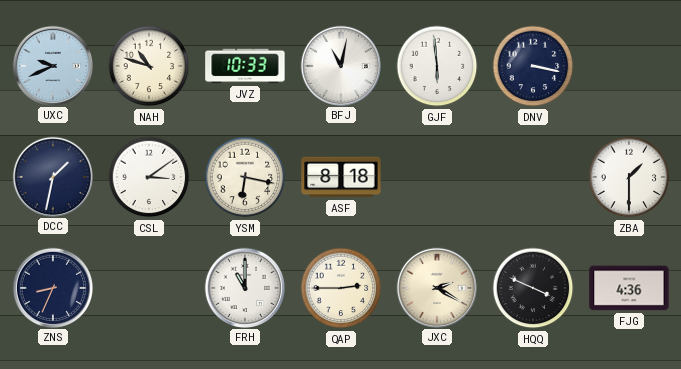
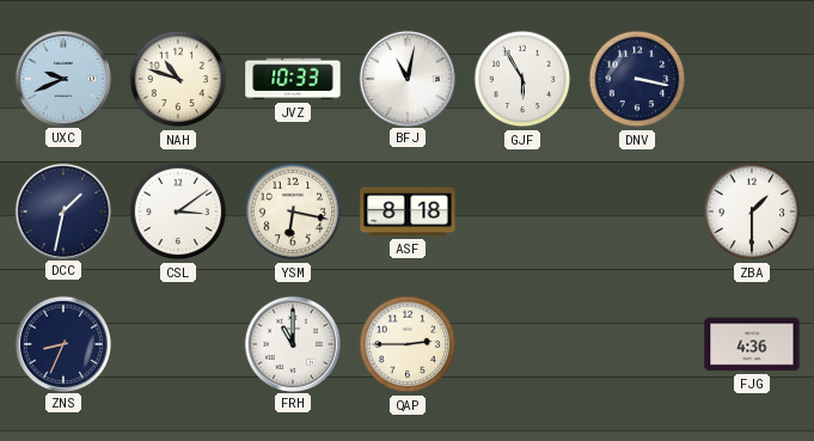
GJF: 5:59 -> 5:55 (522, 79)
JXC: 2:20 -> none (436, 287)
HQQ: 3:49 -> none (533, 288)
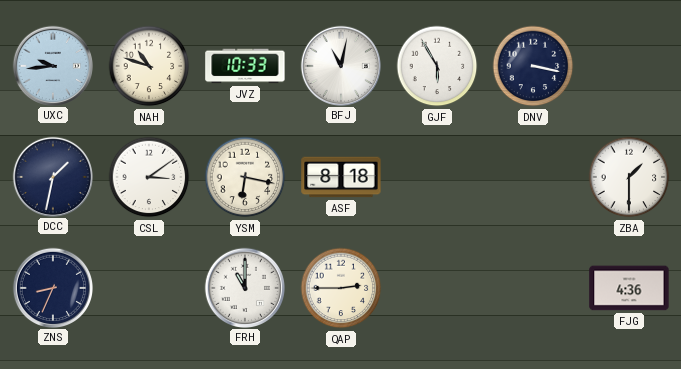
UXC: 9:41 -> 9:44 (52, 65)
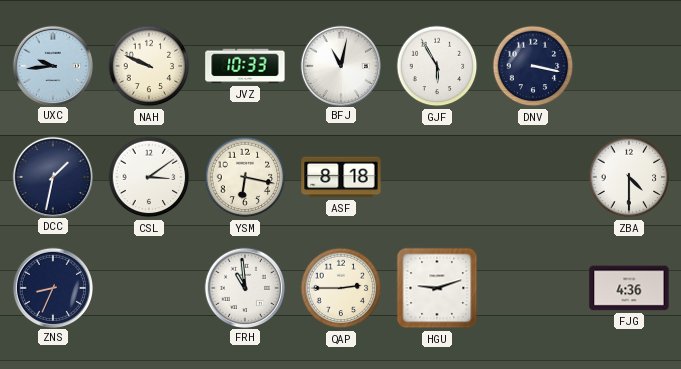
NAH: 10:48 -> 9:49 (149, 66)
ZBA: 1:30 -> 4:30 (629, 177)
FRH: 11:00 -> 10:59 (244, 287)
HGU: none -> 9:12 (437, 288)
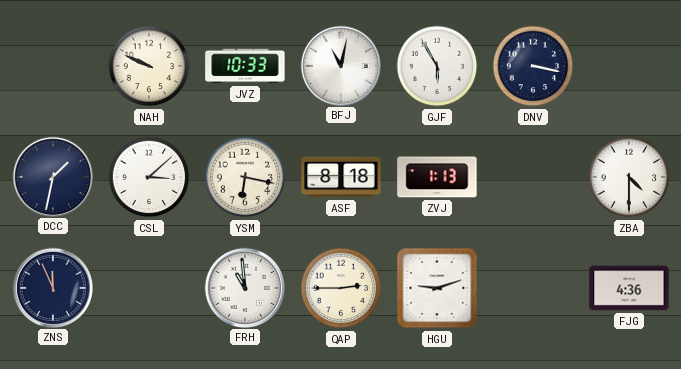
UXC: 9:44 -> none (52, 65)
CSL: 3:09 -> 3:08 (149, 177)
ZVJ: none -> 1:13 (437, 177)
ZNS: 8:34 -> 11:56 (52, 287)
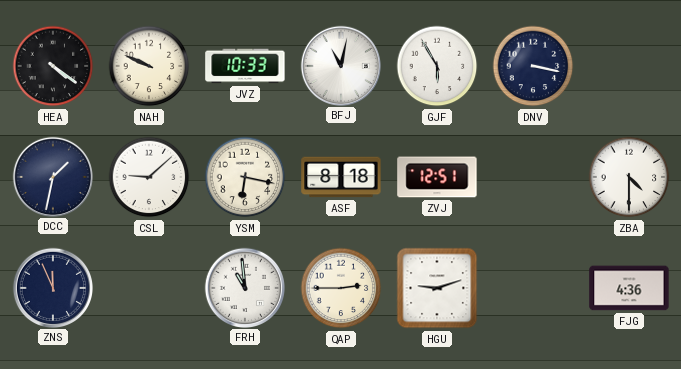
HEA: none -> 4:21 (53, 66)
CSL: 3:08 -> 9:08 (149, 177)
ZVJ: 1:13 -> 12:51 (437, 177)
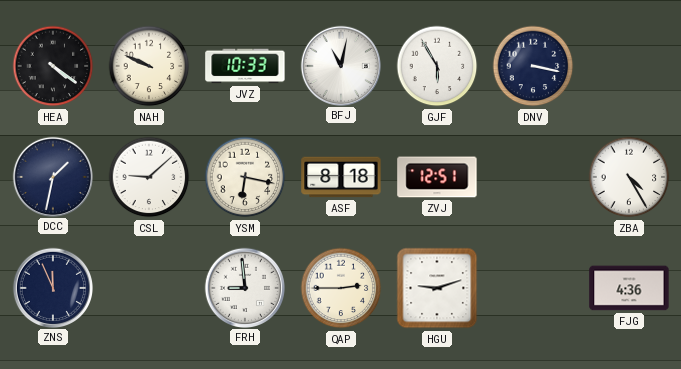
ZBA: 4:30 -> 4:25 (629, 177)
FRH: 10:59 -> 8:59 (244, 287)
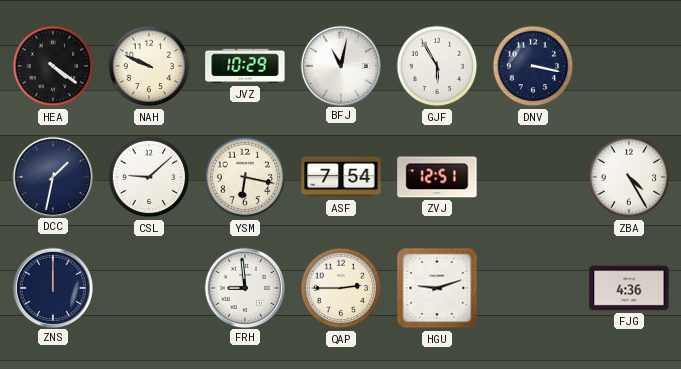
JVZ: 10:33 -> 10:29 (245, 66)
ASF: 8:18 -> 7:54 (341, 177)
ZNS: 11:56 -> 12:00 (52, 287)
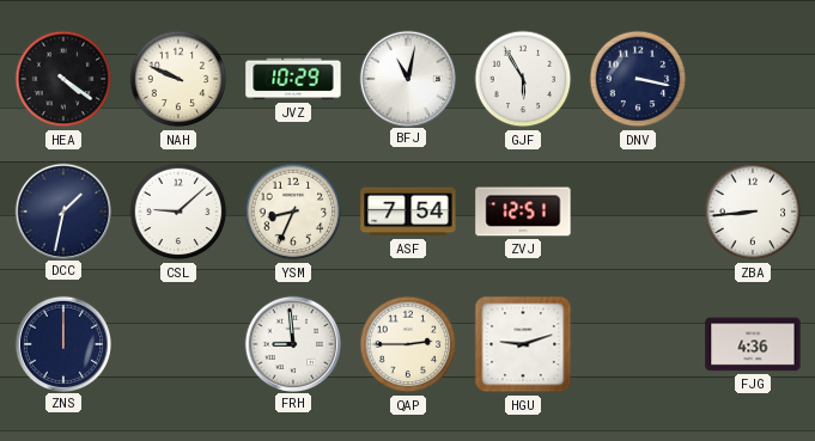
YSM: 6:17 -> 8:34 (293, 212)
ZBA: 4:25 -> 8:44 (753, 212)
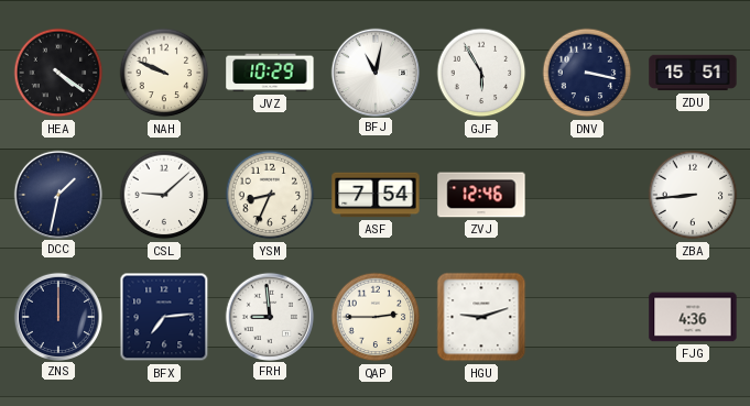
ZDU: none -> 15:51 (693, 73)
ZVJ: 12:51 -> 12:46 (481, 195)
BFX: none -> 7:14 (164, 317)
